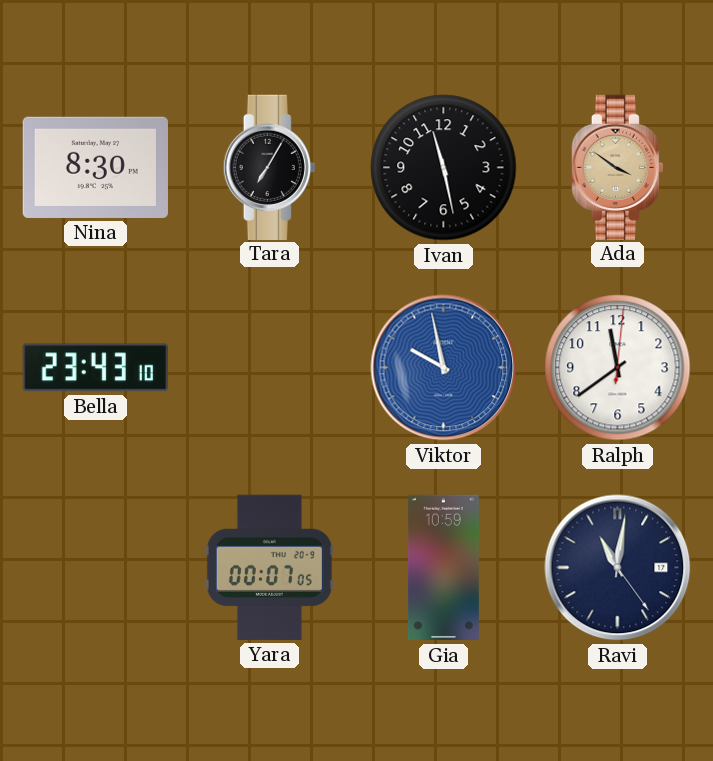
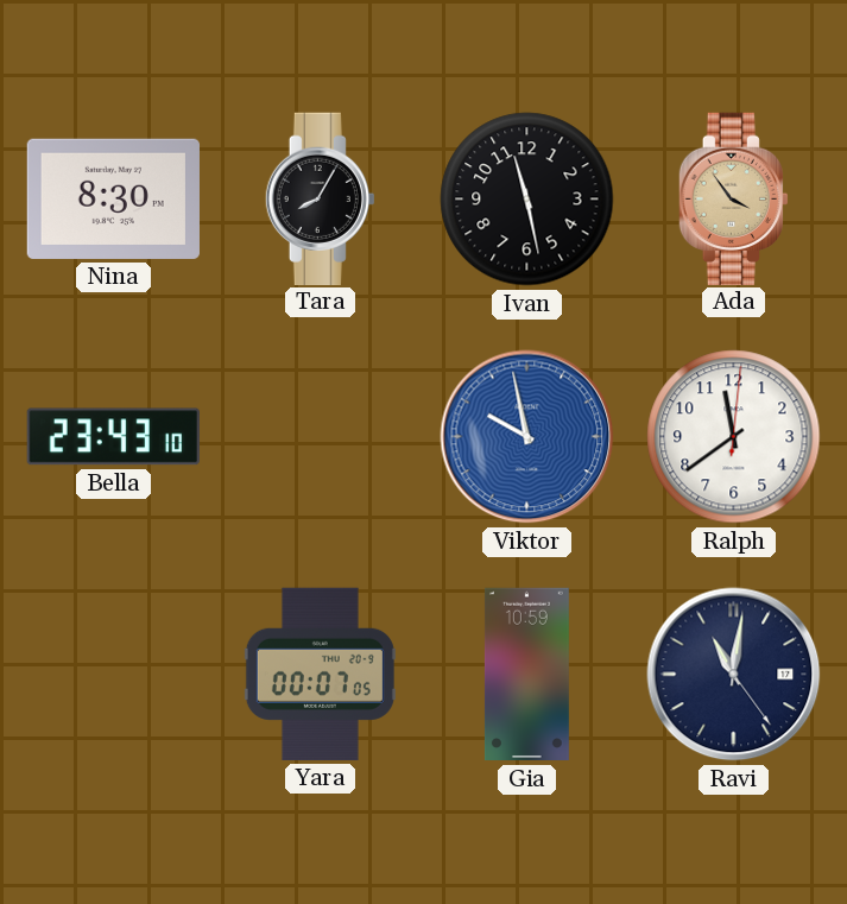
Tara: 7:05 -> 8:05 (320, 198)
Ada: 3:51 -> 3:54 (733, 198)
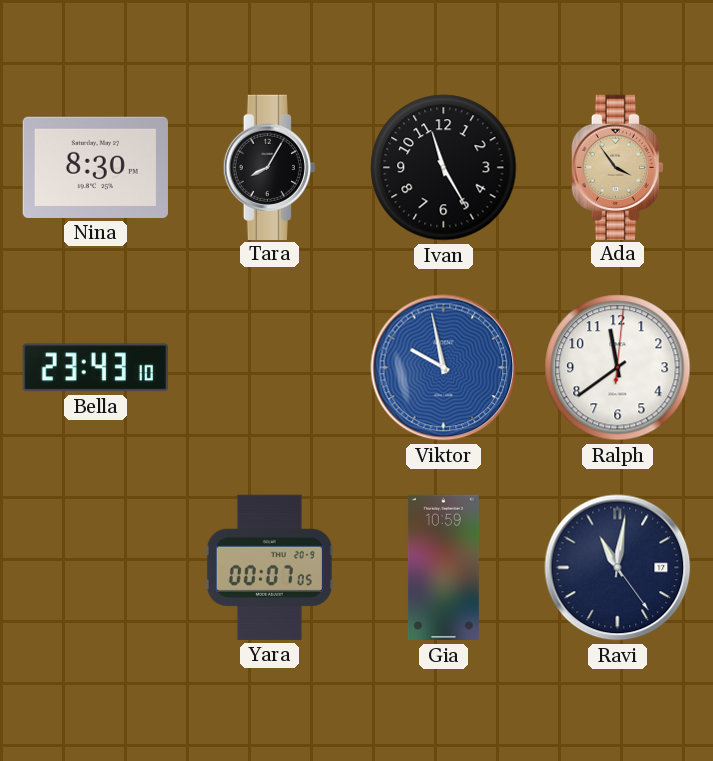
Ivan: 11:28 -> 11:25 (444, 168)
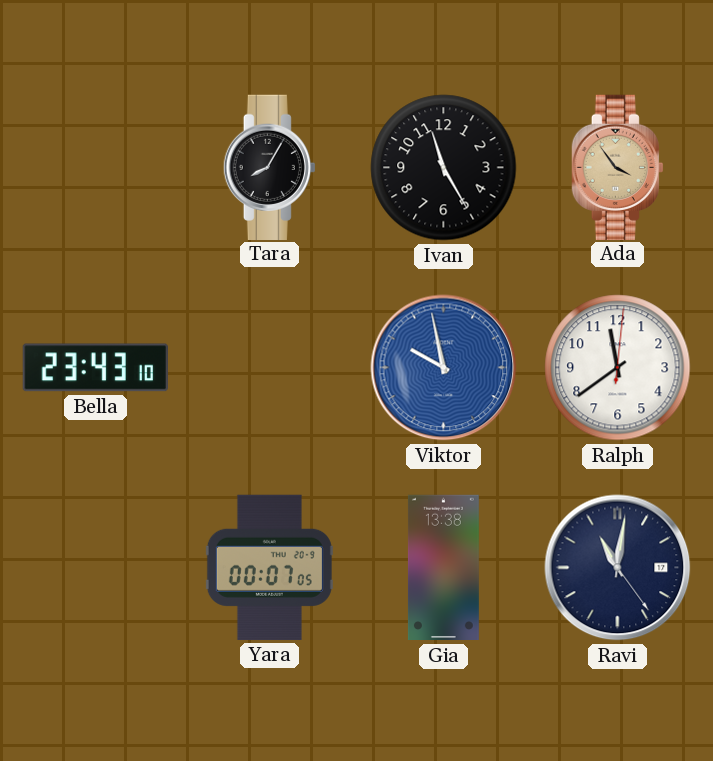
Nina: 8:30 -> none (95, 167)
Gia: 10:59 -> 13:38 (443, 568)
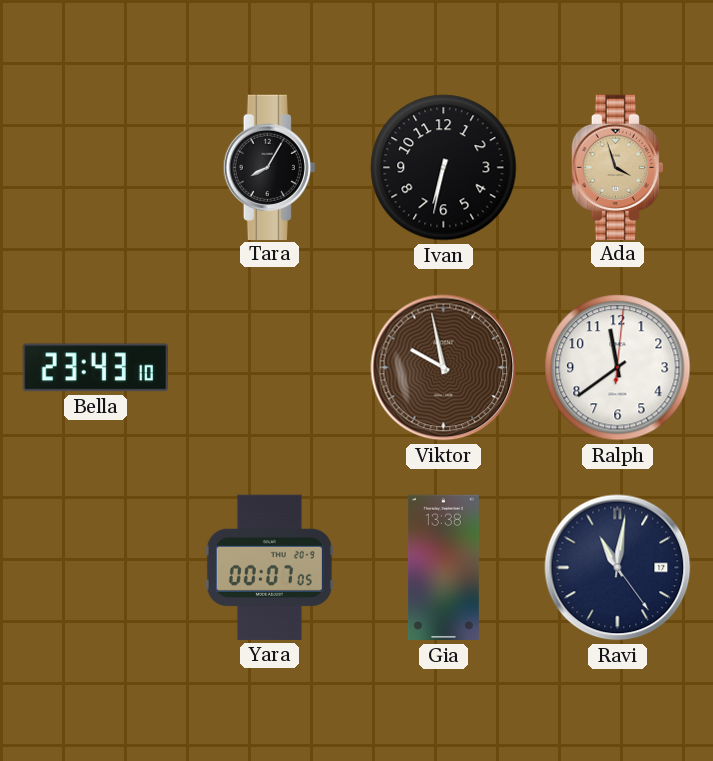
Ivan: 11:25 -> 6:32 (444, 168)
Ada: 3:54 -> 3:57 (617, 167)
Viktor dial: blue -> brown (444, 368)
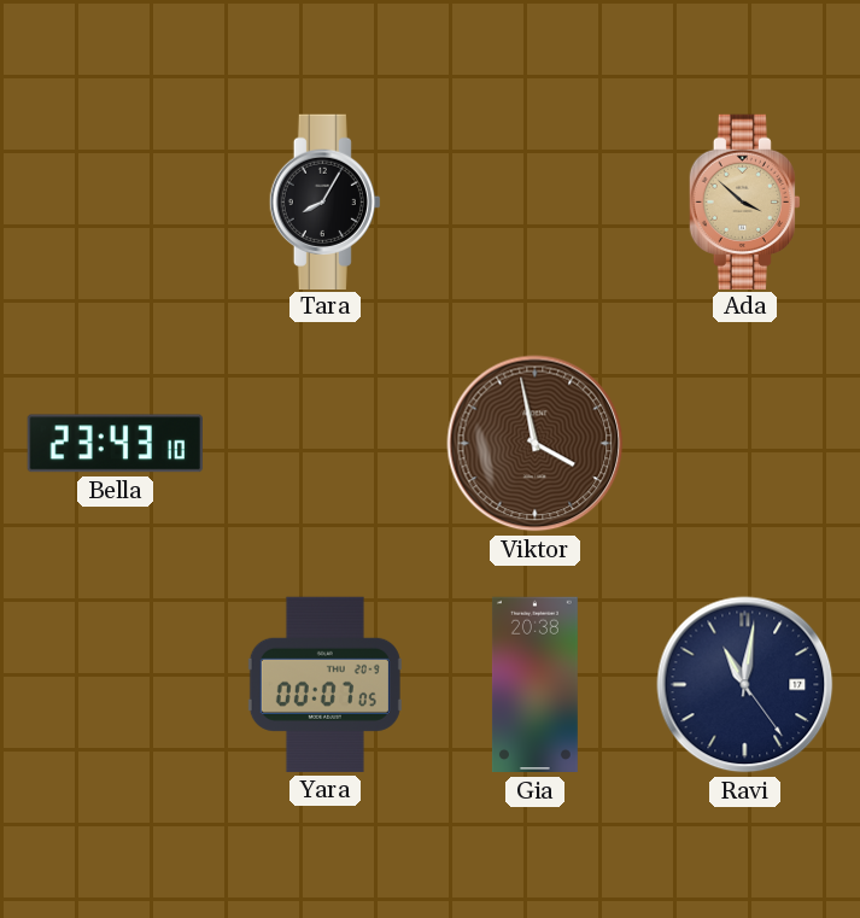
Ivan: 6:32 -> none (444, 168)
Ada: 3:57 -> 3:52 (744, 201)
Viktor: 9:58 -> 3:58 (536, 444)
Ralph: 11:39 -> none (618, 368)
Gia: 13:38 -> 20:38 (534, 685)
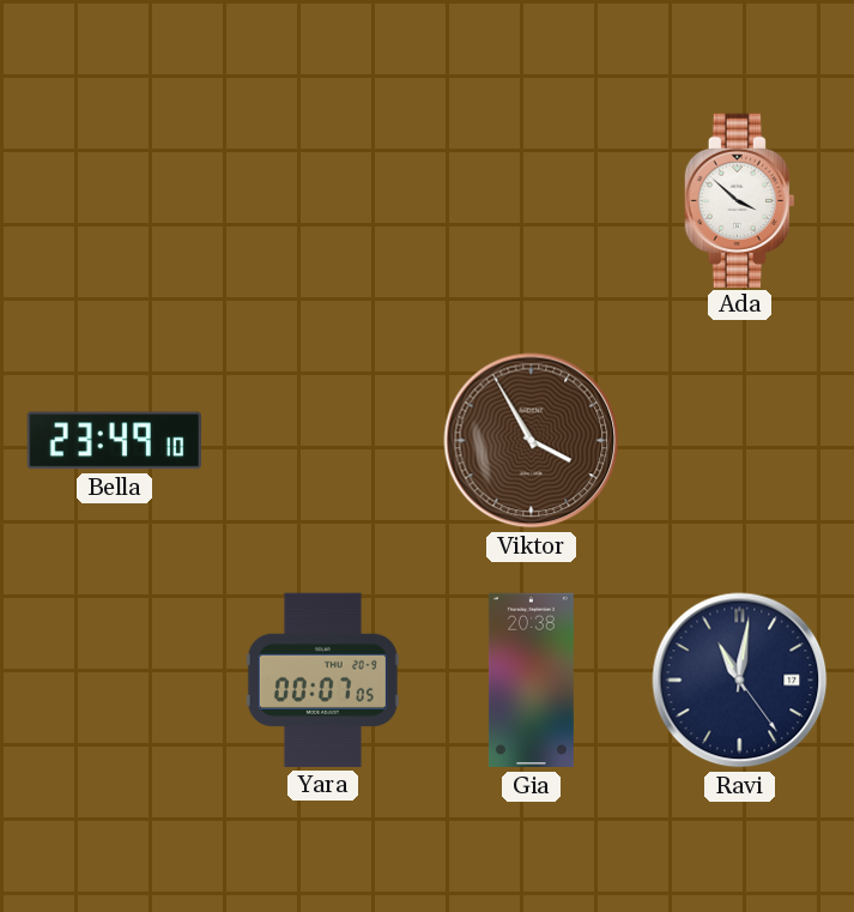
Tara: 8:05 -> none (324, 201)
Ada dial: champagne -> white (739, 200)
Bella: 23:43 -> 23:49 (114, 441)
Viktor: 3:58 -> 3:55 (532, 441)
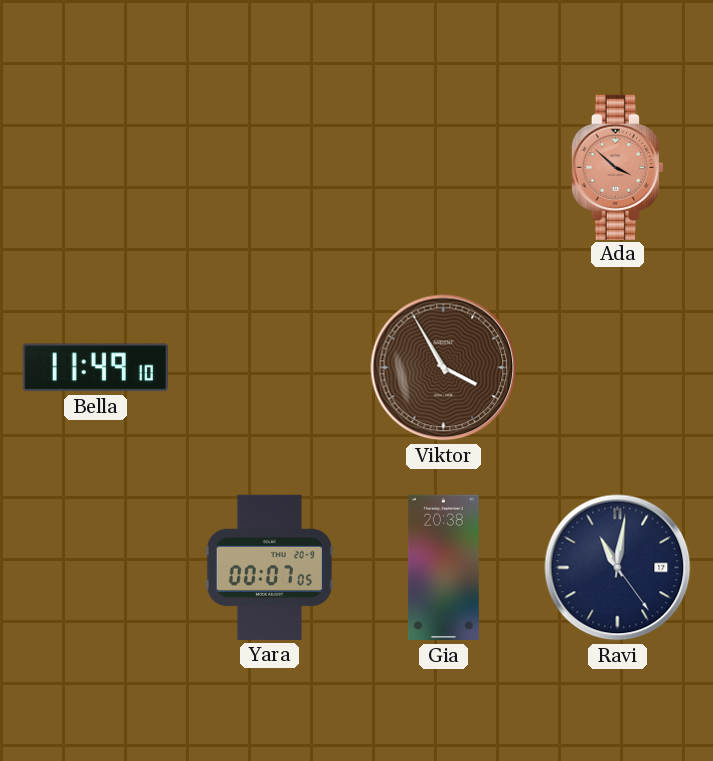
Ada dial: white -> salmon (617, 167)
Bella: 23:49 -> 11:49 (95, 368)
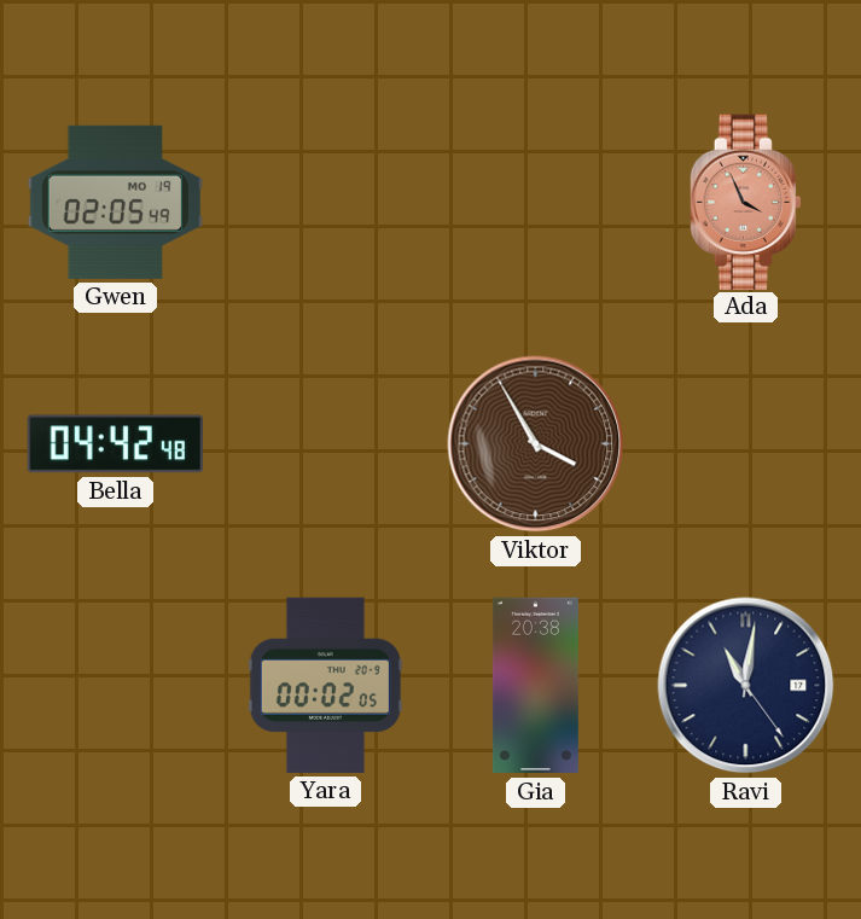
Gwen: none -> 02:05 (115, 202)
Ada: 3:52 -> 3:56 (745, 202)
Bella: 11:49 -> 04:42 (115, 444)
Yara: 00:07 -> 00:02 (325, 685)
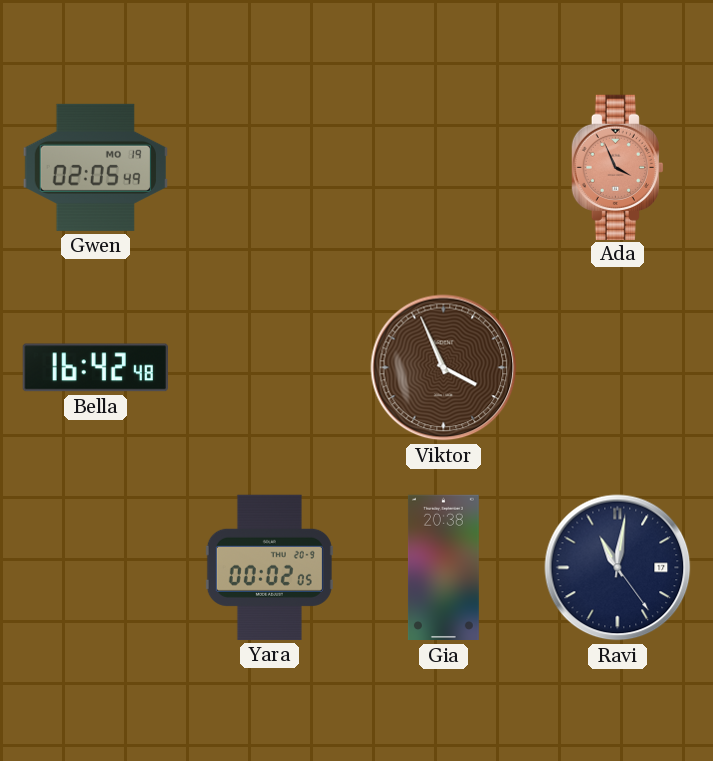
Bella: 04:42 -> 16:42 (95, 368)
Viktor: 3:55 -> 3:56 (444, 368)
